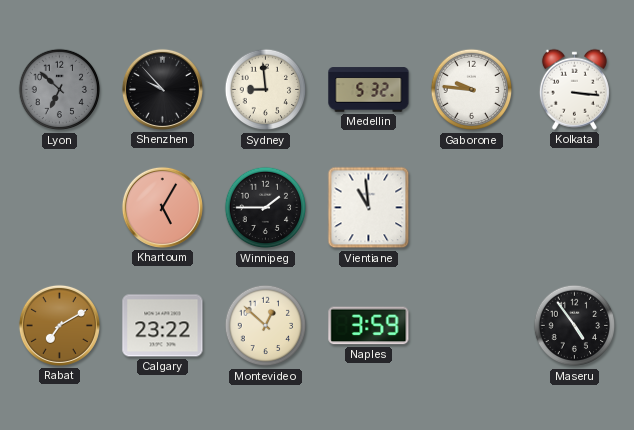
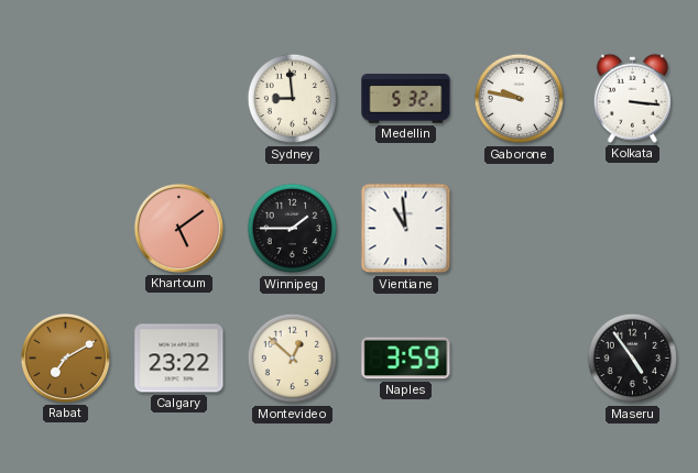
Lyon: 6:52 -> none (60, 90)
Shenzhen: 9:53 -> none (162, 89)
Gaborone: 9:46 -> 9:47 (520, 99)
Khartoum: 5:05 -> 5:09 (178, 228)
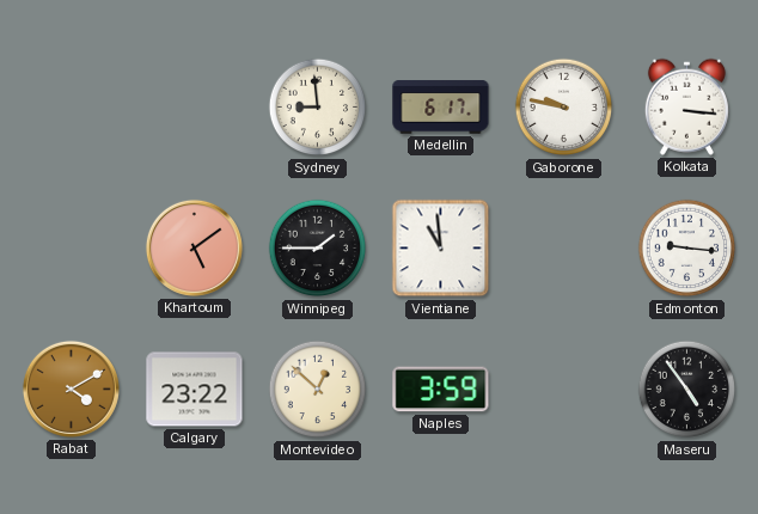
Medellin: 5:32 -> 6:17 (441, 108)
Edmonton: none -> 9:16 (687, 249)
Rabat: 7:10 -> 4:10 (71, 388)
